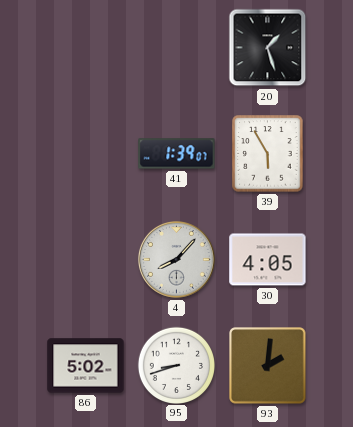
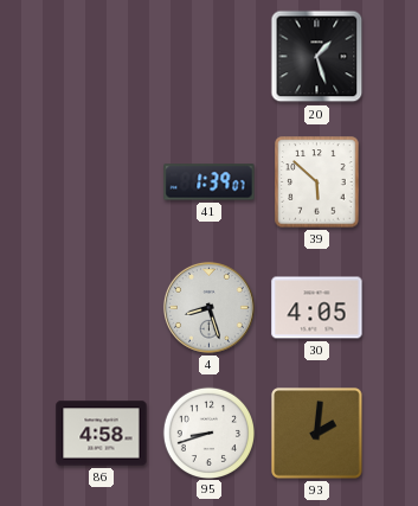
39: 5:55 -> 5:52 (317, 182)
4: 8:07 -> 8:27 (208, 307)
86: 5:02 -> 4:58 (102, 434)
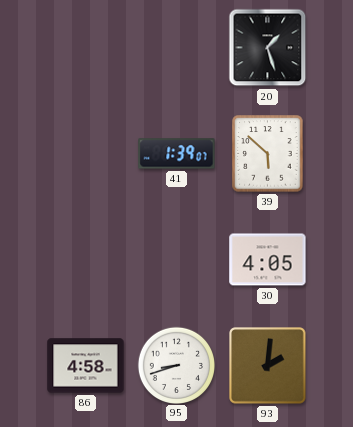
4: 8:27 -> none (208, 307)
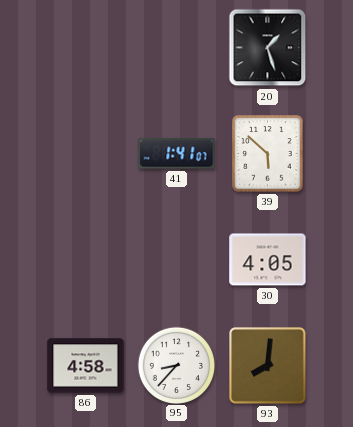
41: 1:39 -> 1:41 (177, 154)
95: 8:42 -> 8:37 (176, 365)
93: 2:01 -> 8:01 (268, 366)
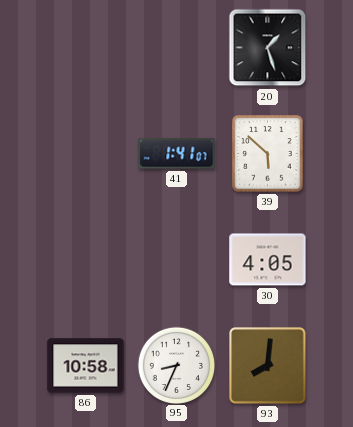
86: 4:58 -> 10:58 (86, 366)
95: 8:37 -> 8:34 (176, 365)
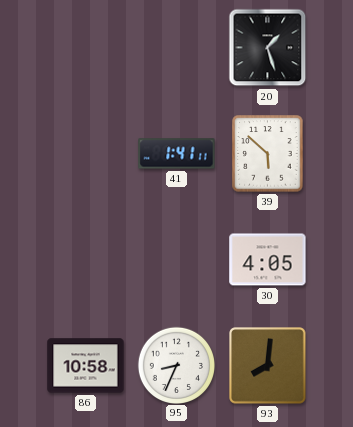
41: 1:41:07 -> 1:41:11 (177, 154)
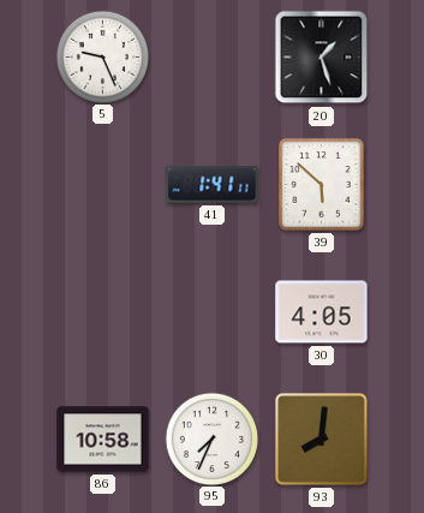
5: none -> 9:26 (102, 56)
95: 8:34 -> 7:34 (211, 439)
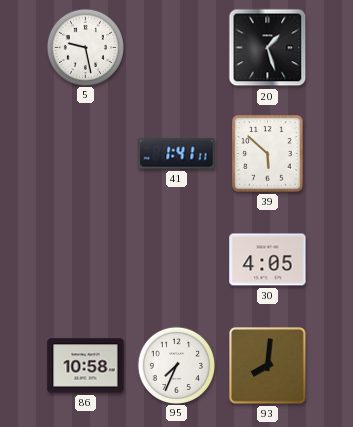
5: 9:26 -> 9:28 (85, 47)
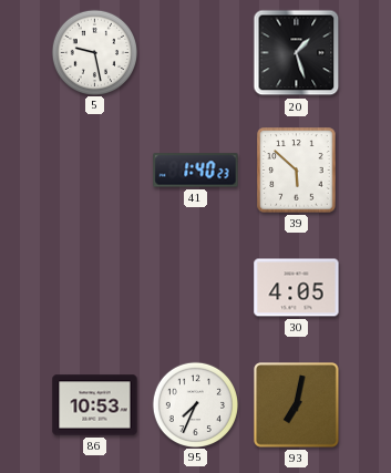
41: 1:41 -> 1:40 (196, 171)
86: 10:58 -> 10:53 (95, 405)
93: 8:01 -> 7:02 (297, 405)
